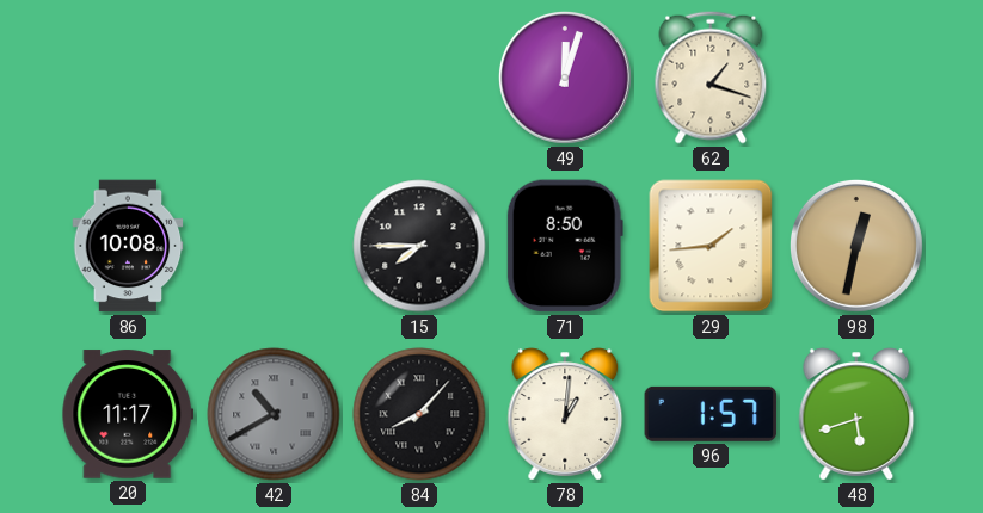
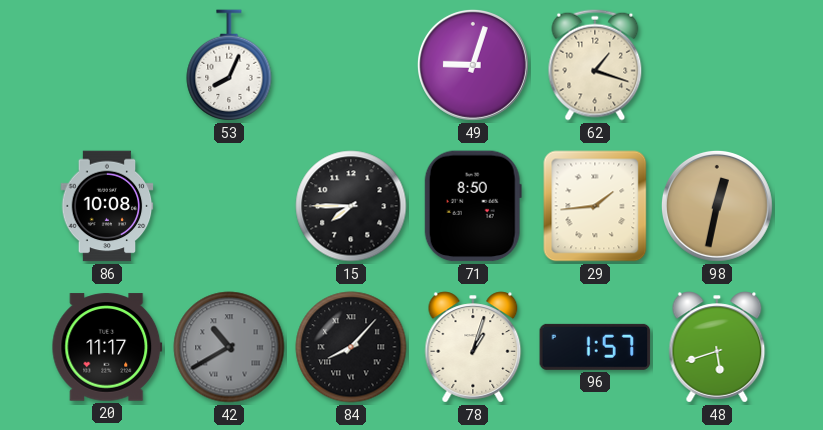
53: none -> 8:04 (229, 65)
49: 12:03 -> 9:03 (473, 65)
78: 1:01 -> 1:03 (473, 347)
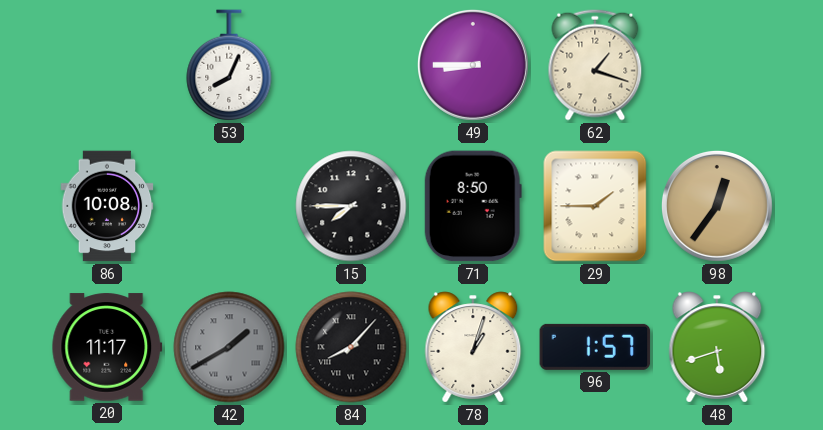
49: 9:03 -> 8:45 (473, 65)
29: 1:44 -> 1:45 (595, 206)
98: 12:32 -> 12:36 (717, 206)
42: 10:40 -> 1:40 (229, 347)
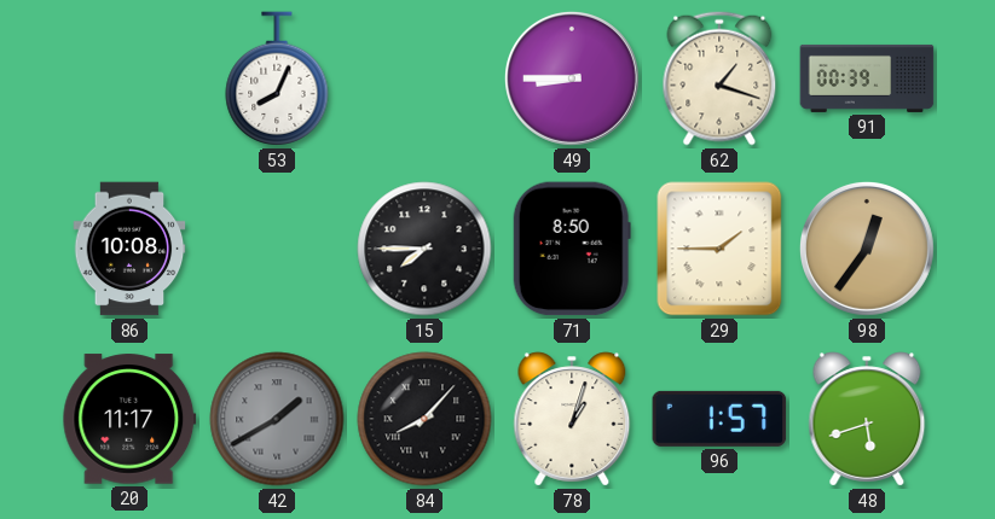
91: none -> 00:39 (867, 78)
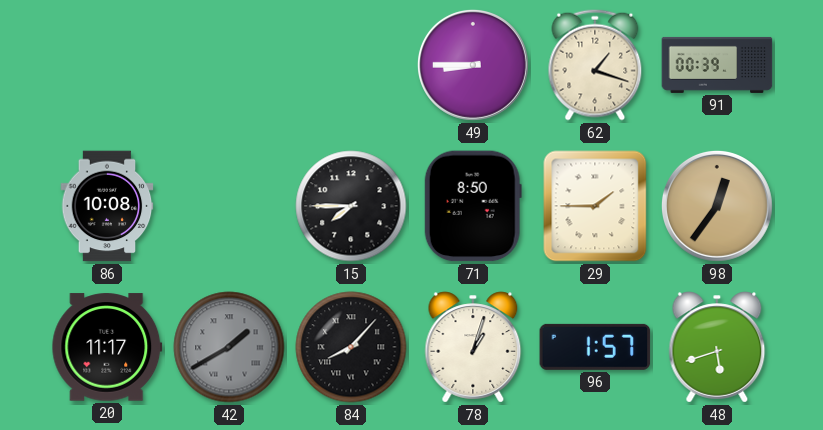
53: 8:04 -> none (277, 78)
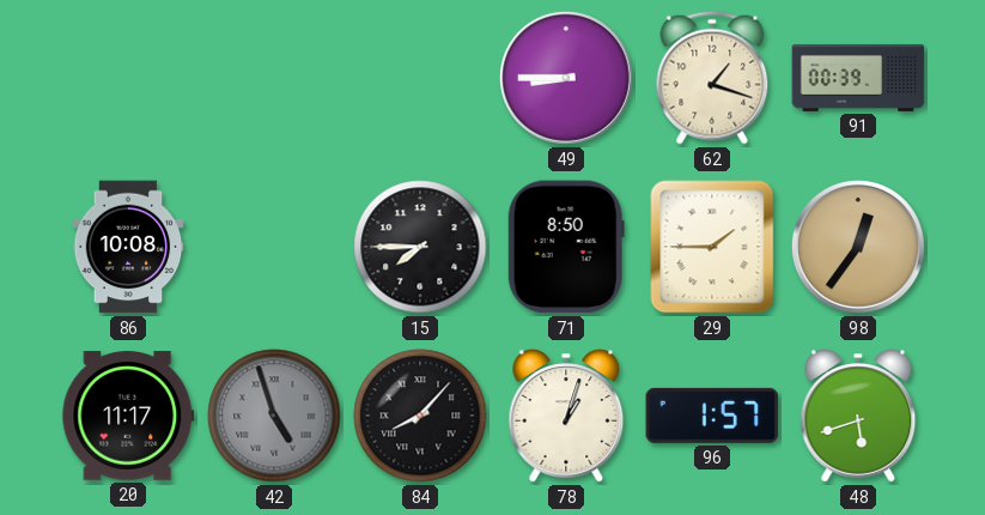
42: 1:40 -> 4:57 (274, 416)
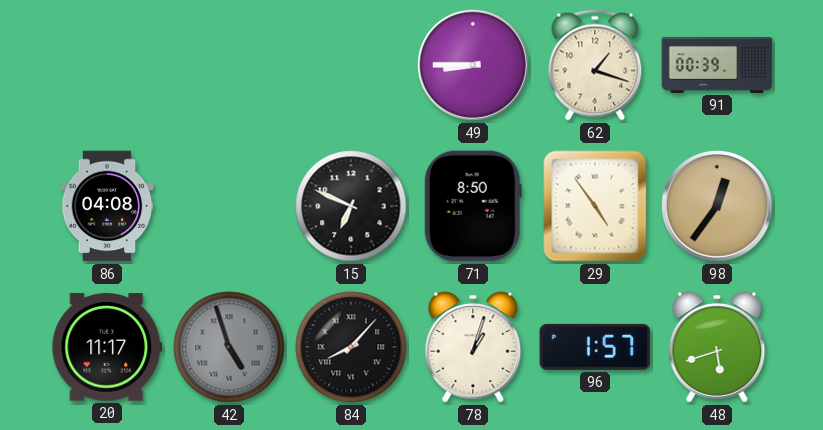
86: 10:08 -> 04:08 (107, 206)
15: 7:45 -> 6:49 (351, 206)
29: 1:45 -> 4:54 (595, 206)
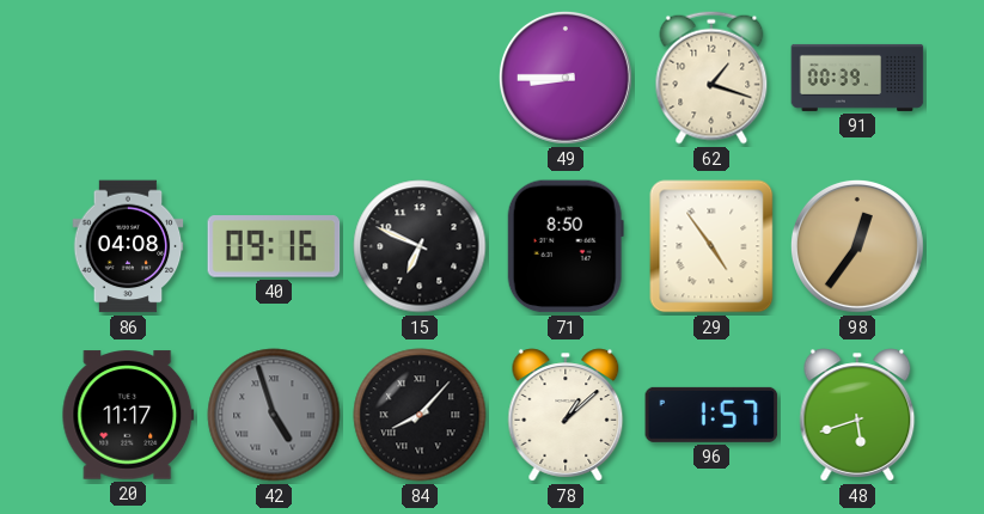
40: none -> 09:16 (274, 246)
78: 1:03 -> 1:08 (566, 415)
